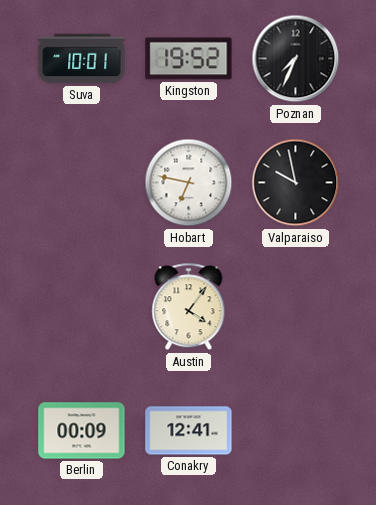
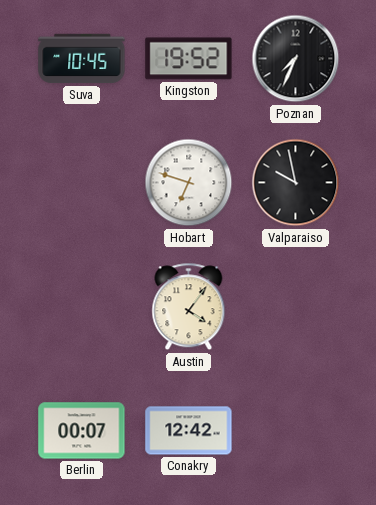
Suva: 10:01 -> 10:45 (82, 59)
Hobart: 6:47 -> 6:48 (189, 183)
Berlin: 00:09 -> 00:07 (82, 431)
Conakry: 12:41 -> 12:42 (189, 431)
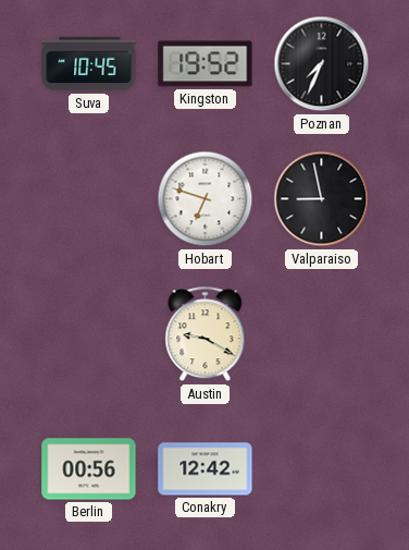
Valparaiso: 9:58 -> 8:58 (322, 199)
Austin: 4:06 -> 9:20 (206, 334)
Berlin: 00:07 -> 00:56 (89, 469)
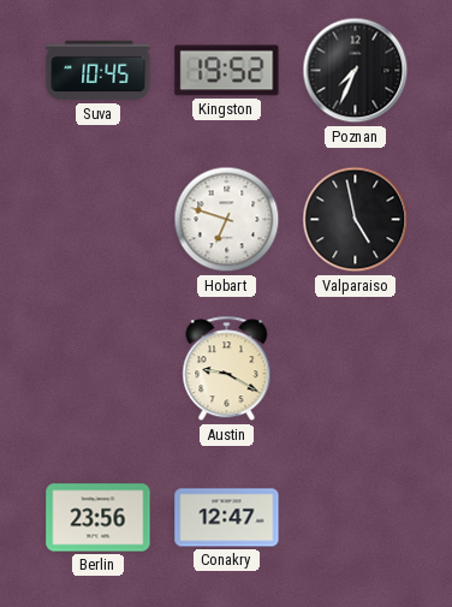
Valparaiso: 8:58 -> 4:58 (356, 220)
Berlin: 00:56 -> 23:56 (99, 518)
Conakry: 12:42 -> 12:47 (227, 518)
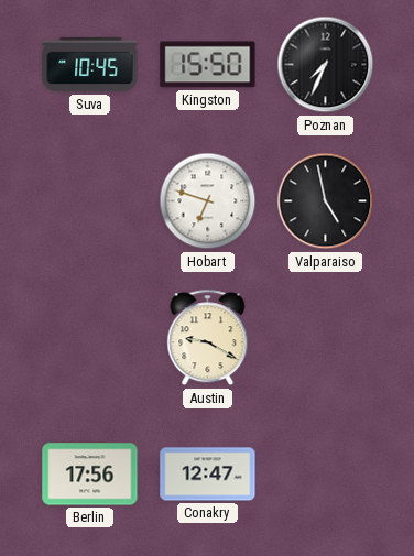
Kingston: 19:52 -> 15:50 (208, 65)
Berlin: 23:56 -> 17:56 (90, 475)
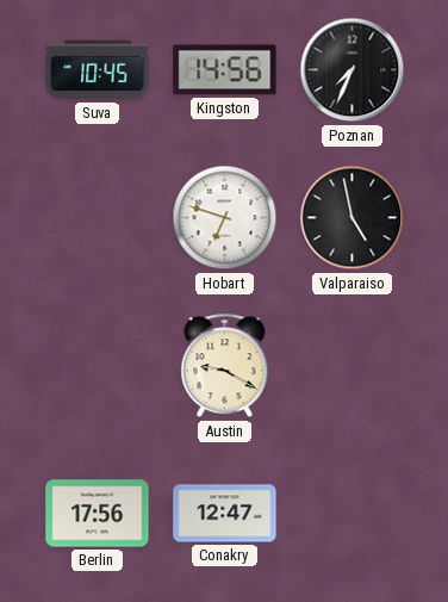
Kingston: 15:50 -> 14:56 (225, 70)
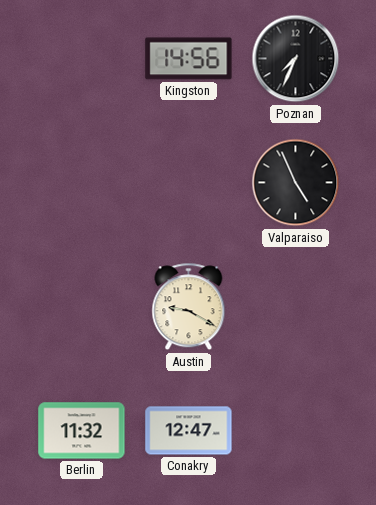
Suva: 10:45 -> none (98, 70)
Hobart: 6:48 -> none (225, 218)
Valparaiso: 4:58 -> 4:56 (296, 183)
Berlin: 17:56 -> 11:32 (82, 431)
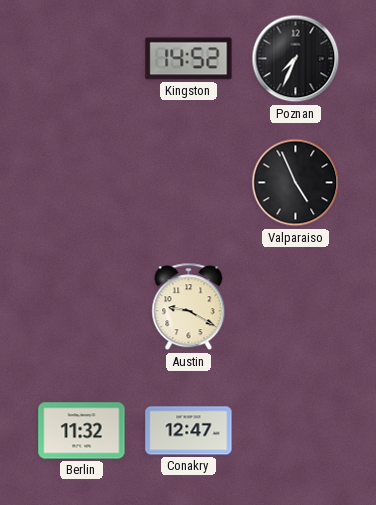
Kingston: 14:56 -> 14:52 (189, 59)
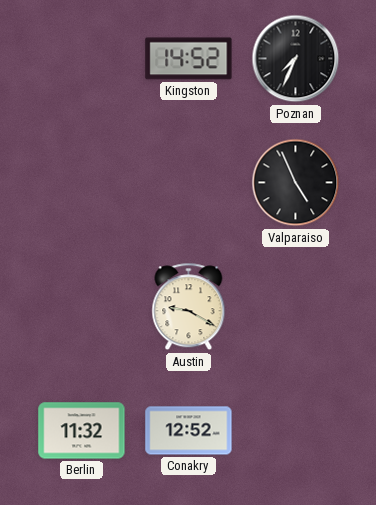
Conakry: 12:47 -> 12:52 (189, 431)
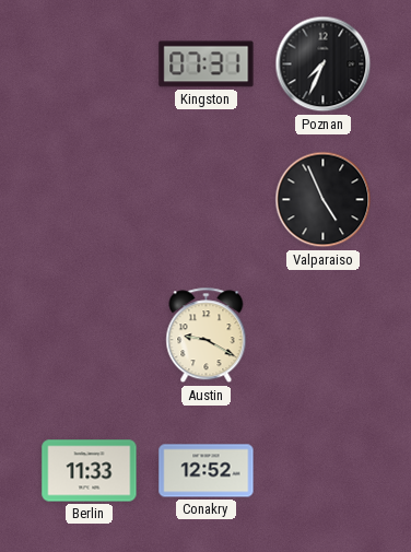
Kingston: 14:52 -> 07:31 (207, 64)
Berlin: 11:32 -> 11:33 (90, 471)
